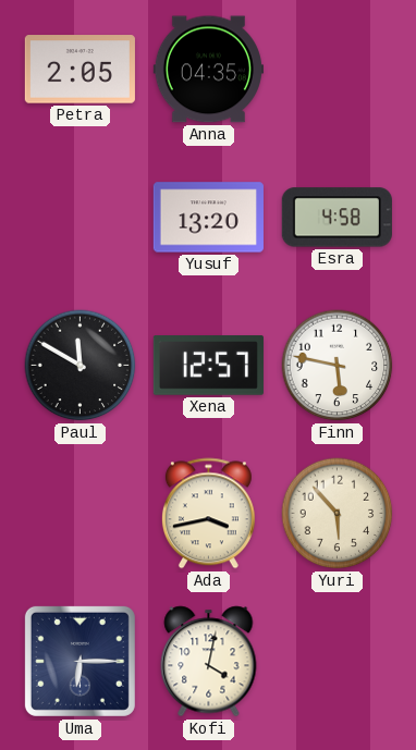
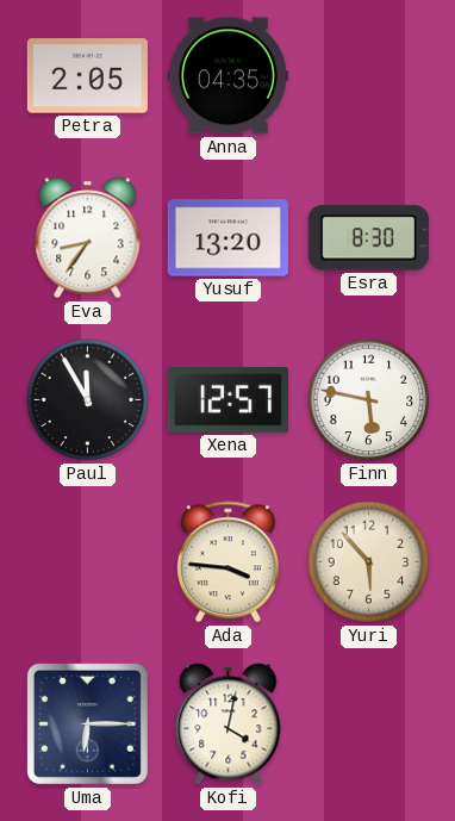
Eva: none -> 8:36 (88, 238)
Esra: 4:58 -> 8:30 (368, 238)
Paul: 11:50 -> 11:55 (88, 400)
Ada: 3:43 -> 3:46 (227, 562)
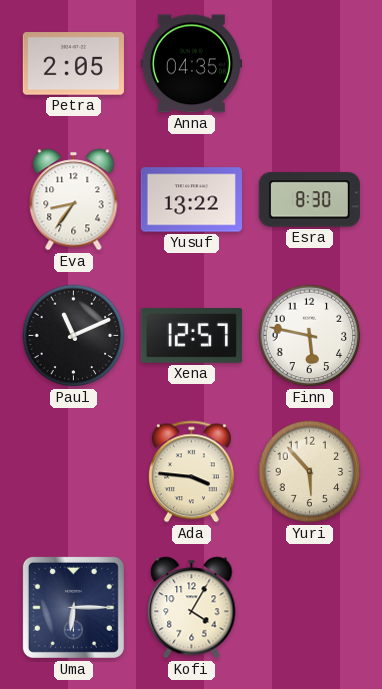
Yusuf: 13:20 -> 13:22 (191, 200)
Paul: 11:55 -> 11:11 (74, 336)
Kofi: 4:02 -> 4:05 (192, 608)
